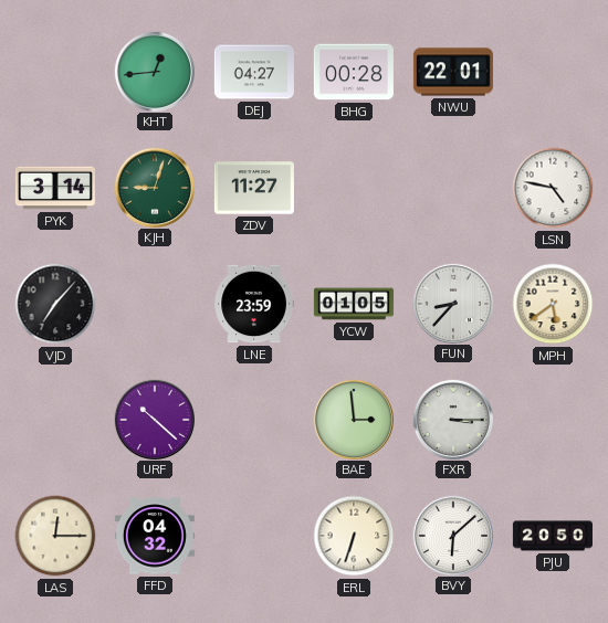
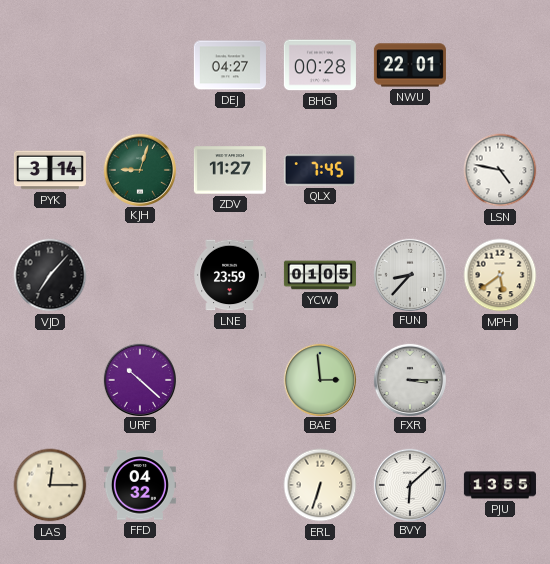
KHT: 12:44 -> none (154, 71)
QLX: none -> 7:45 (320, 170)
PJU: 20:50 -> 13:55 (500, 485)
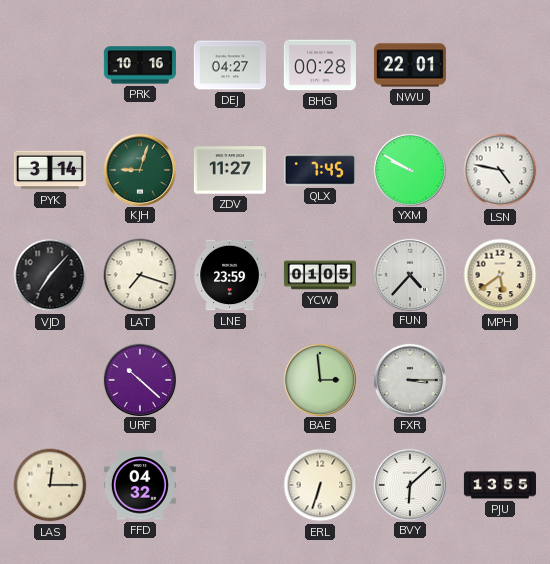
PRK: none -> 10:16 (140, 65)
YXM: none -> 9:50 (409, 169)
LAT: none -> 7:18 (140, 275)
FUN: 8:37 -> 4:37 (409, 274)
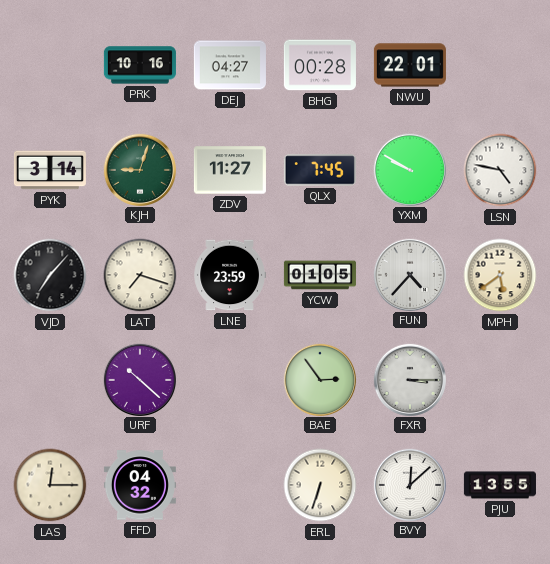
BAE: 2:59 -> 2:54 (319, 379)
BVY: 6:08 -> 12:08 (409, 484)
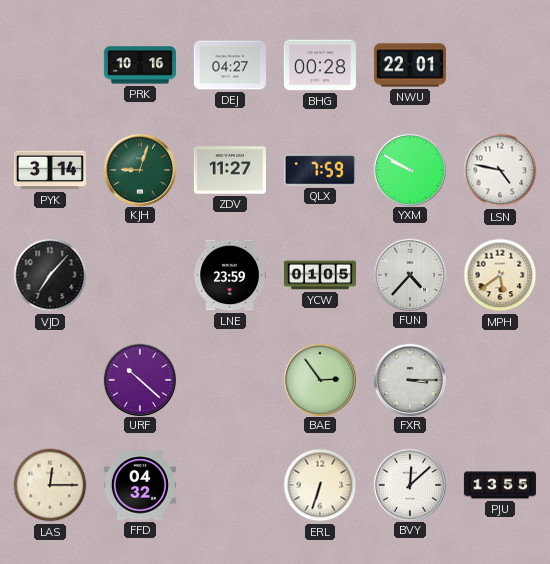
QLX: 7:45 -> 7:59 (320, 170)
LAT: 7:18 -> none (140, 275)
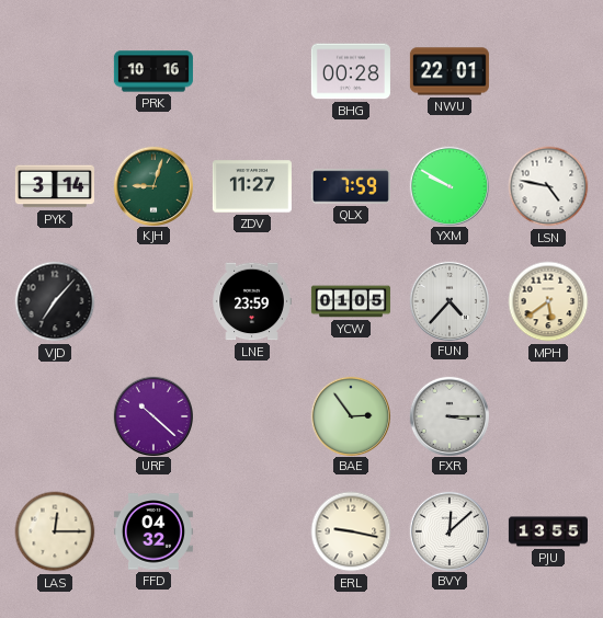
DEJ: 04:27 -> none (230, 65)
ERL: 6:33 -> 9:17 (351, 531)
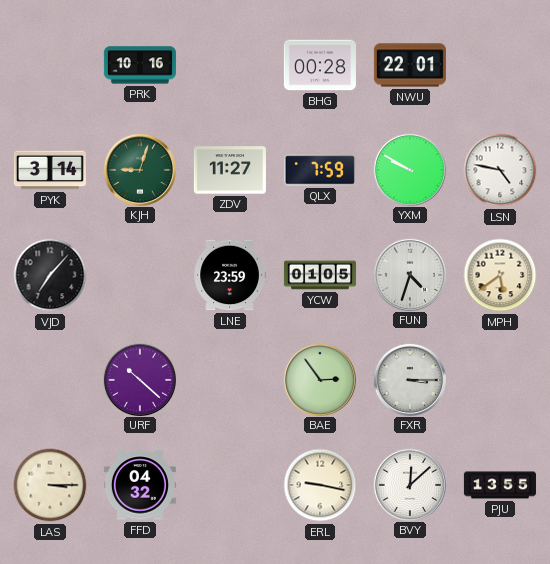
FUN: 4:37 -> 4:33 (409, 274)
LAS: 12:15 -> 3:15 (50, 485)
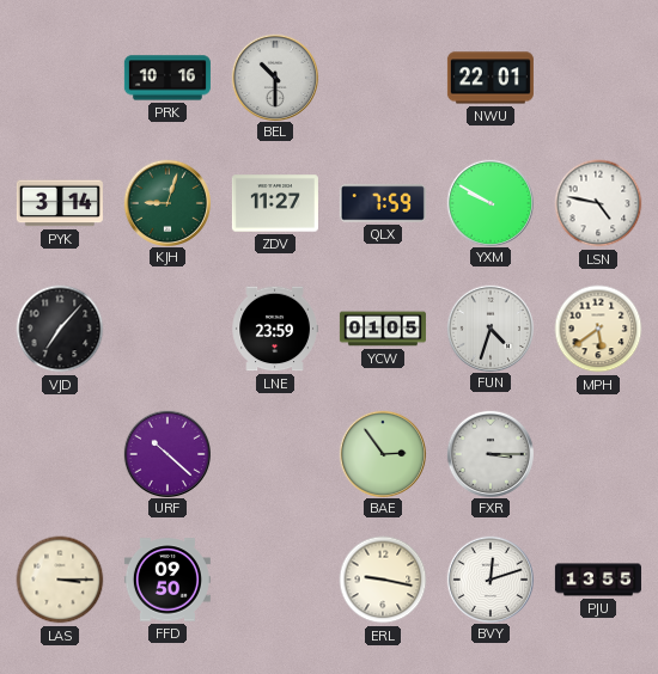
BEL: none -> 10:30 (274, 76)
BHG: 00:28 -> none (320, 65)
FFD: 04:32 -> 09:50 (167, 580)
BVY: 12:08 -> 12:12 (489, 578)
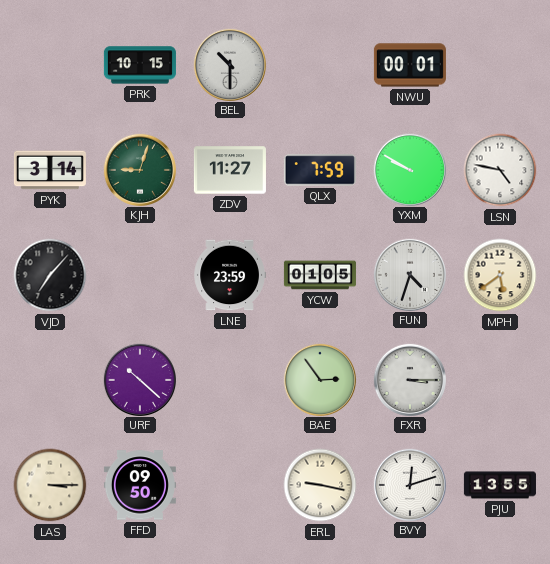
PRK: 10:16 -> 10:15 (140, 65)
NWU: 22:01 -> 00:01 (410, 65)
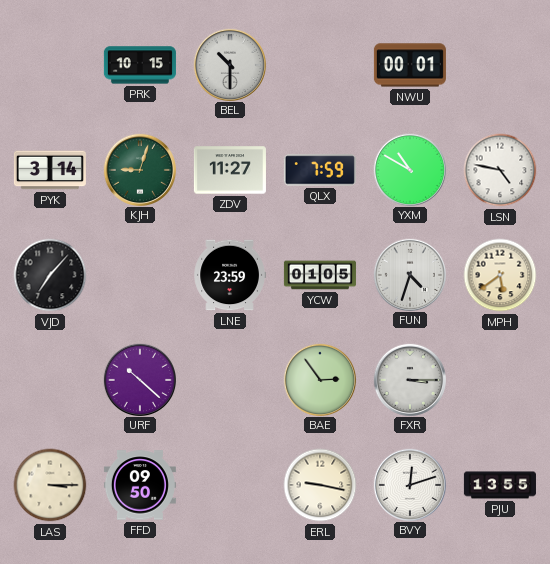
YXM: 9:50 -> 10:50 (409, 169)
